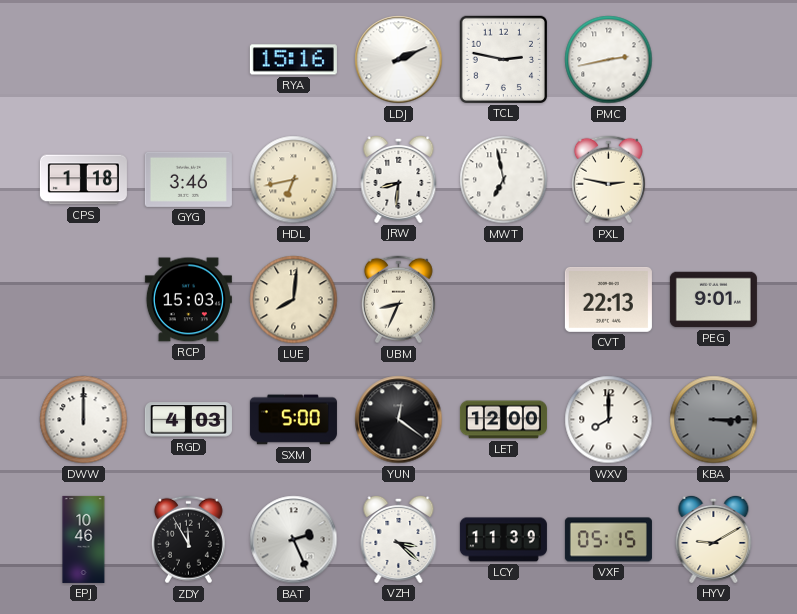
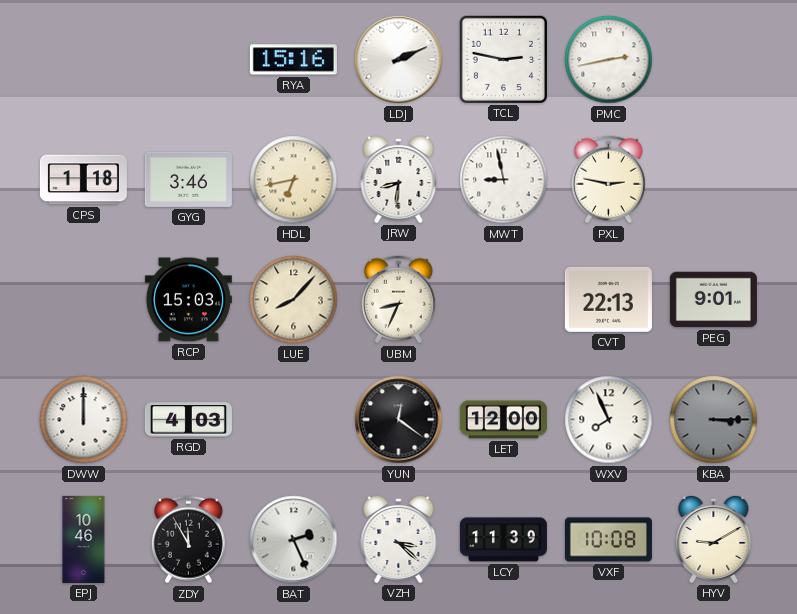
MWT: 6:58 -> 8:58 (504, 180)
LUE: 8:01 -> 8:07 (294, 300)
SXM: 5:00 -> none (293, 420)
WXV: 8:00 -> 7:56 (609, 420)
VXF: 05:15 -> 10:08 (608, 540)
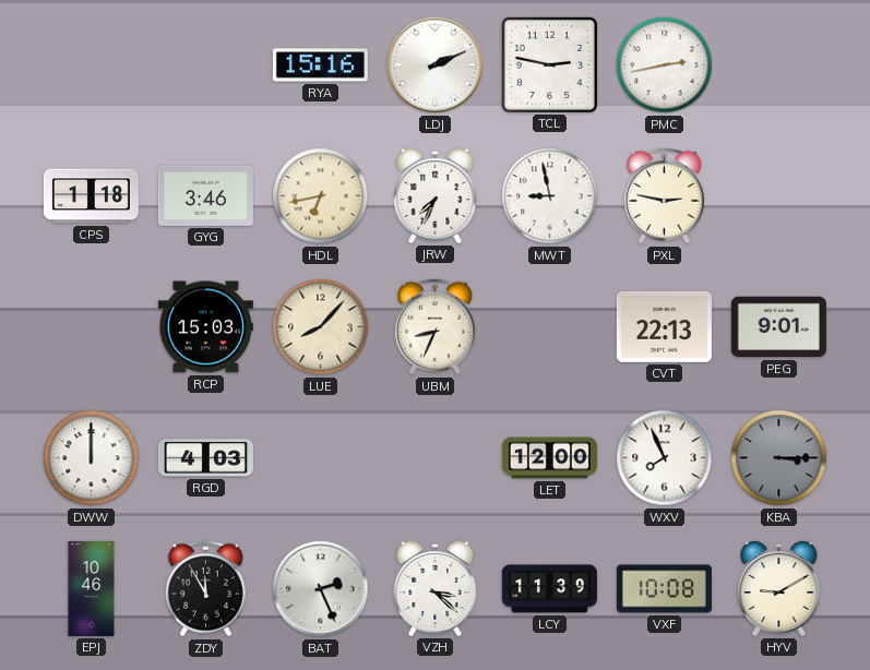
JRW: 8:31 -> 7:34 (436, 195)
YUN: 12:21 -> none (399, 420)
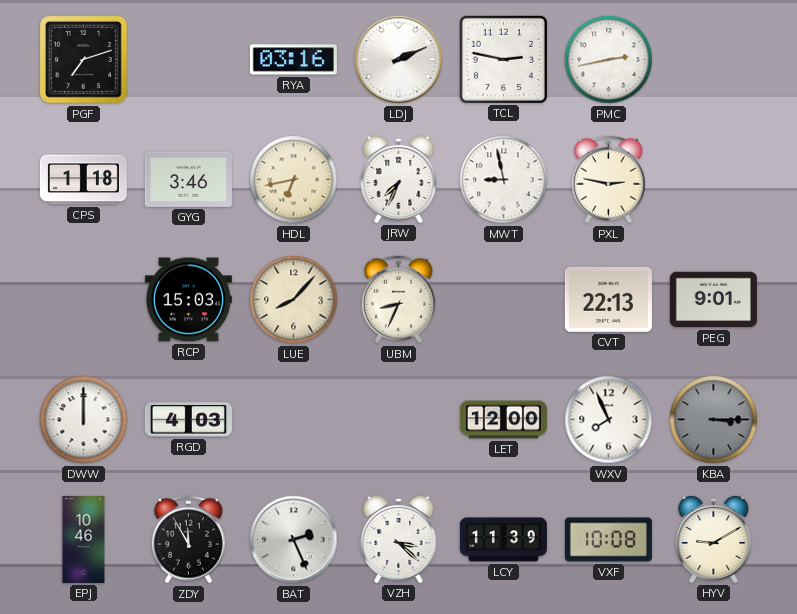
PGF: none -> 7:12 (83, 59)
RYA: 15:16 -> 03:16 (293, 60)
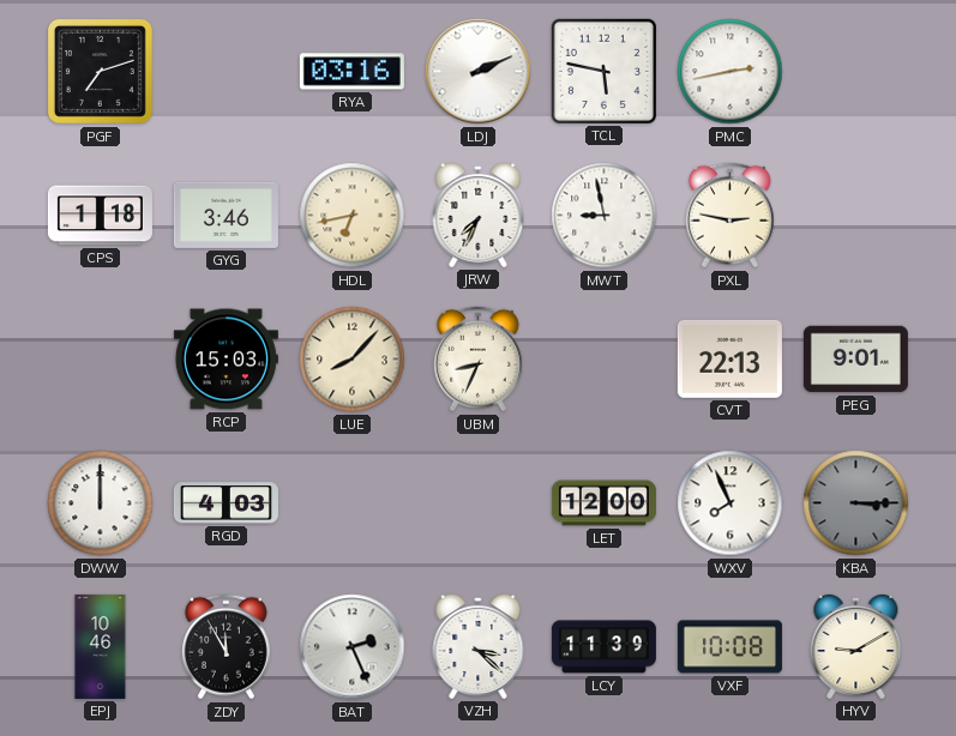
TCL: 2:47 -> 5:47 (603, 71)
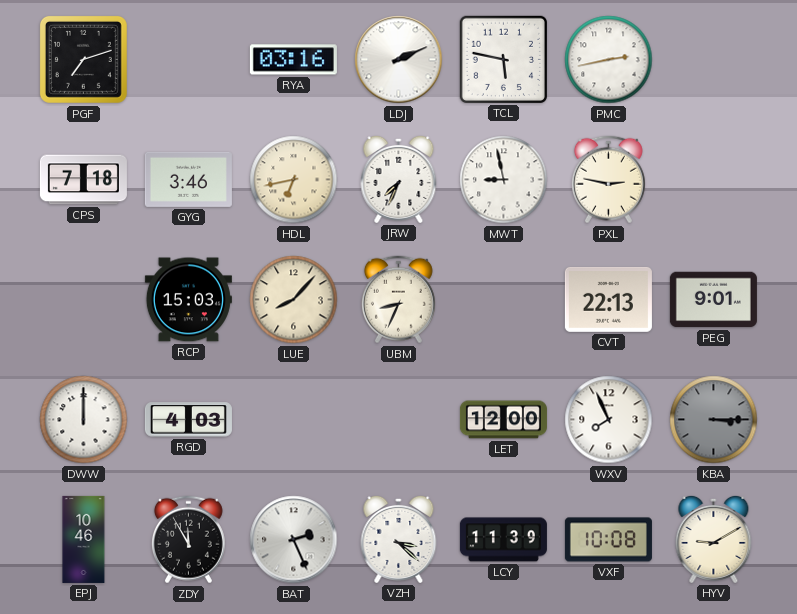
CPS: 1:18 -> 7:18 (83, 180)
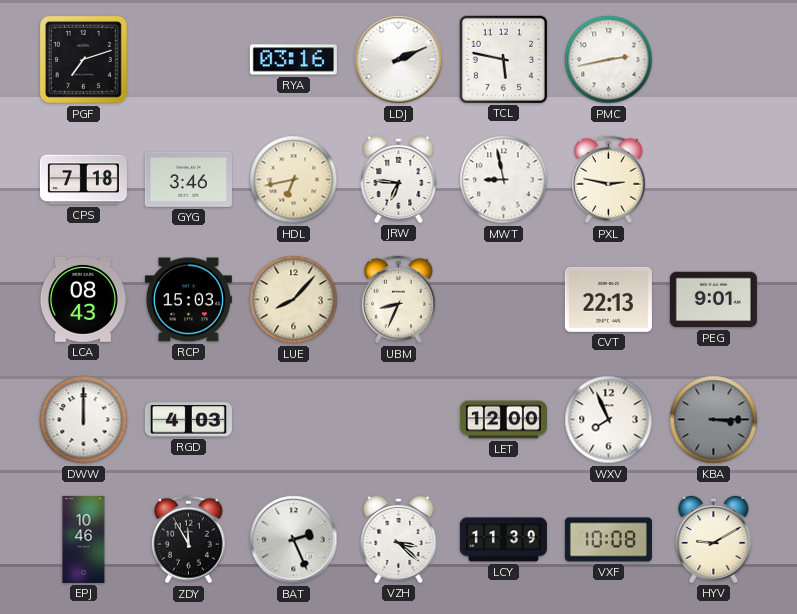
JRW: 7:34 -> 6:46 (399, 179)
LCA: none -> 08:43 (83, 300)
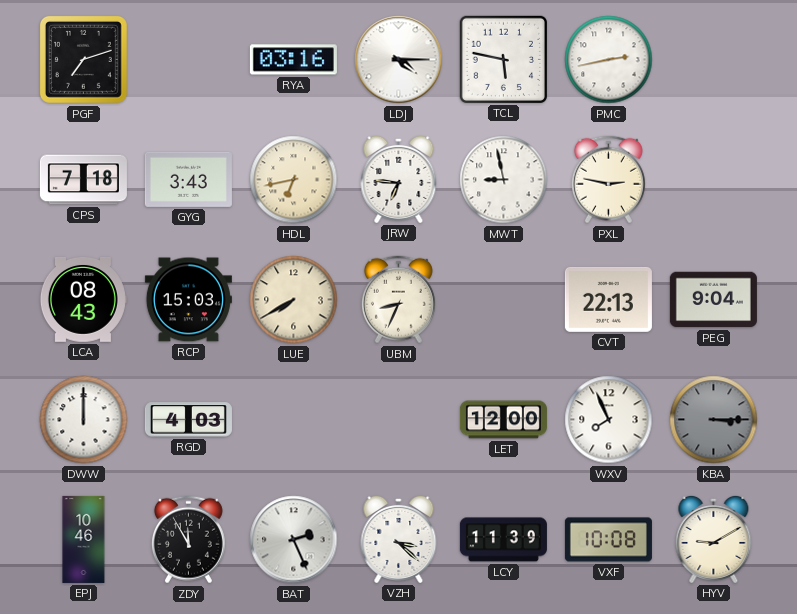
LDJ: 2:11 -> 4:15 (399, 60)
GYG: 3:46 -> 3:43 (188, 179)
LUE: 8:07 -> 7:40 (294, 300)
PEG: 9:01 -> 9:04 (713, 300)
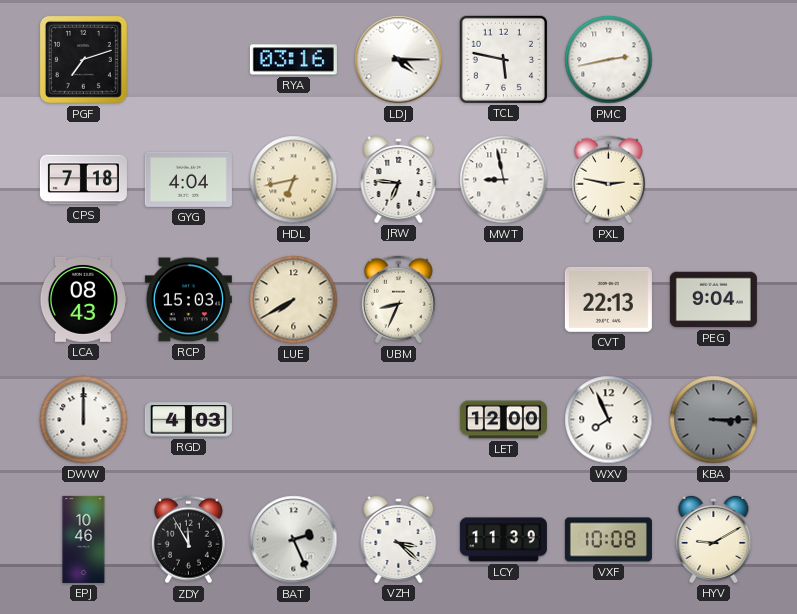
GYG: 3:43 -> 4:04 (188, 179)
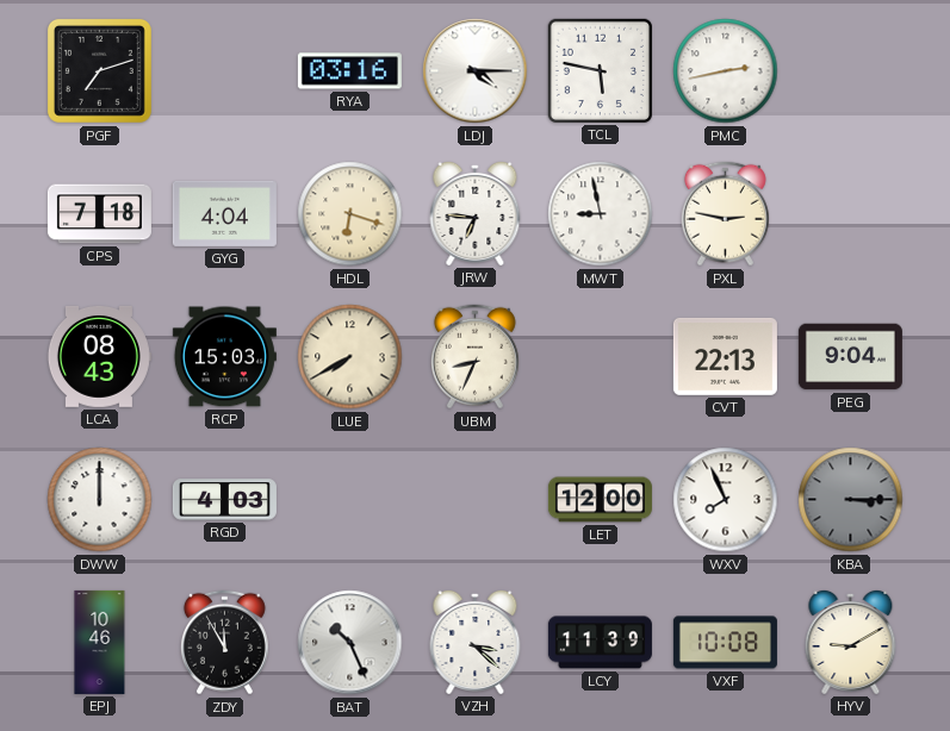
HDL: 6:43 -> 6:18 (350, 214)
BAT: 2:26 -> 10:26 (350, 643)
